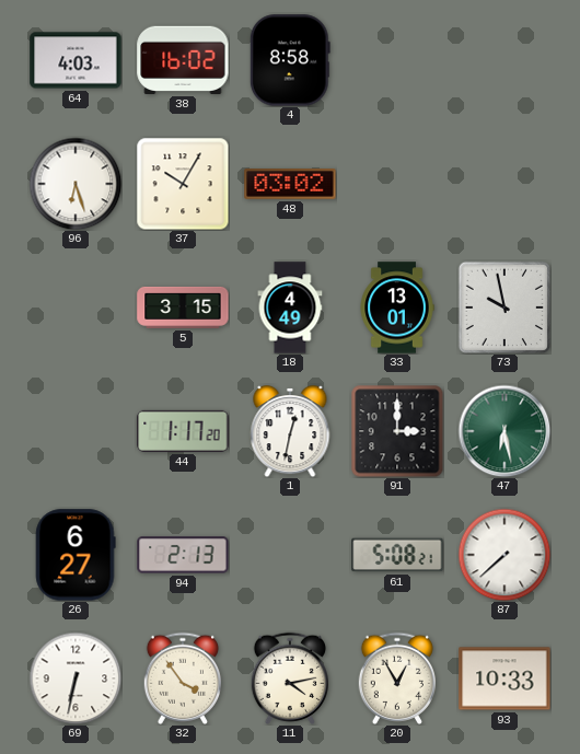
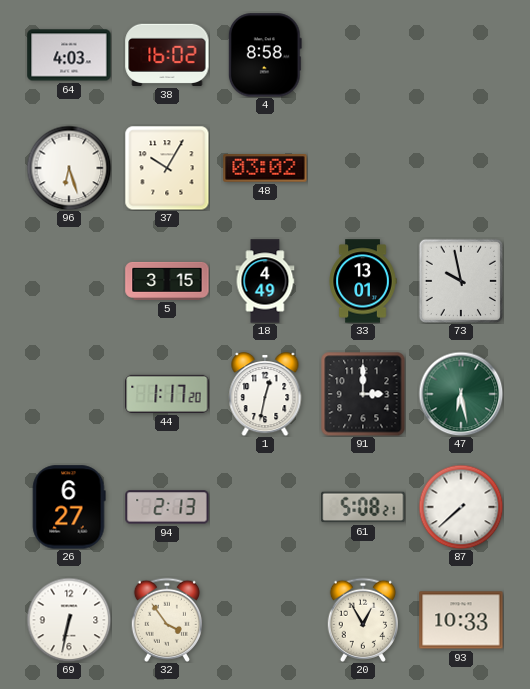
11: 4:13 -> none (289, 678)
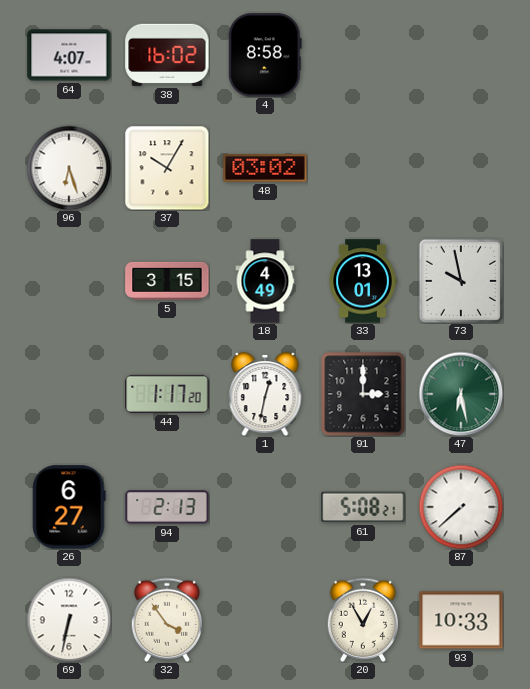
64: 4:03 -> 4:07 (69, 55)
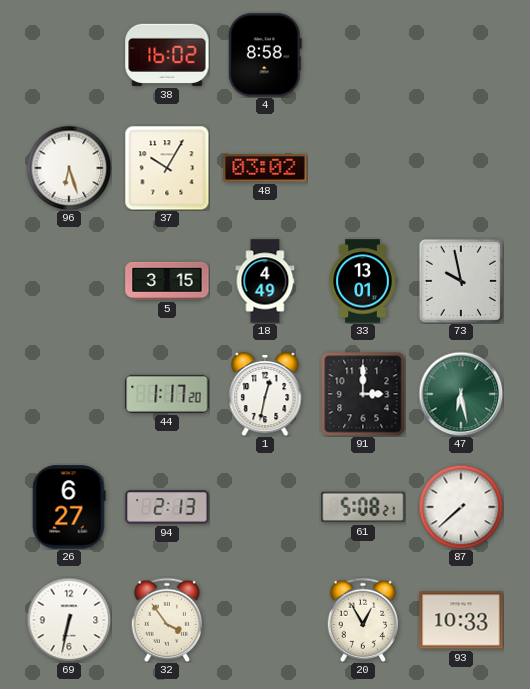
64: 4:07 -> none (69, 55)
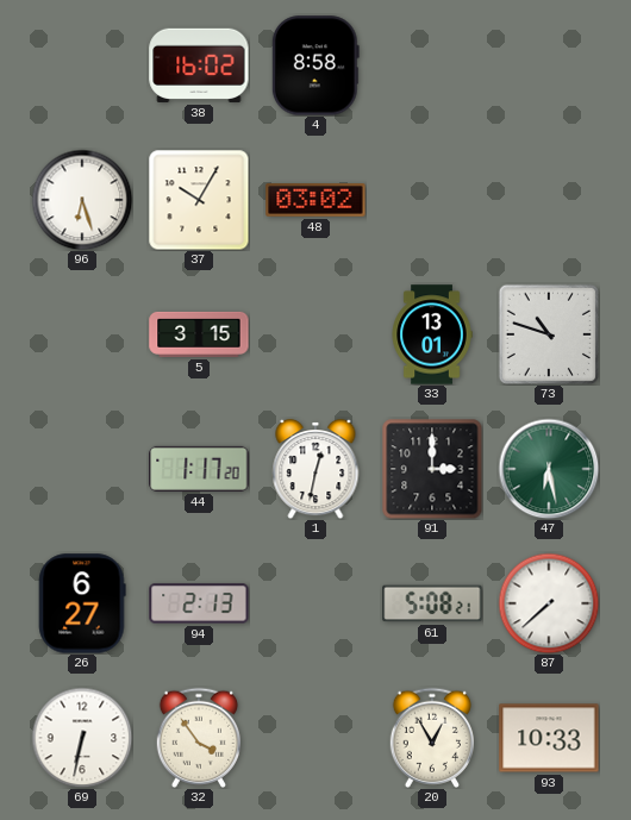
18: 4:49 -> none (265, 281)
73: 9:58 -> 10:48 (548, 333)
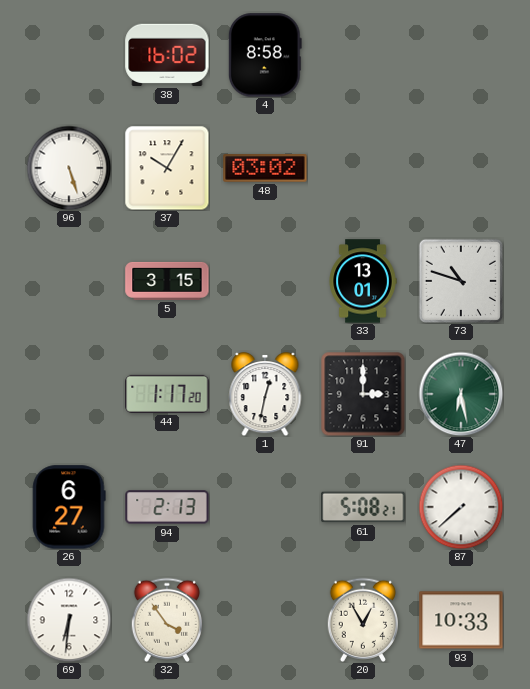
96: 6:27 -> 5:27 (69, 168)
69: 6:32 -> 6:31 (69, 620)
